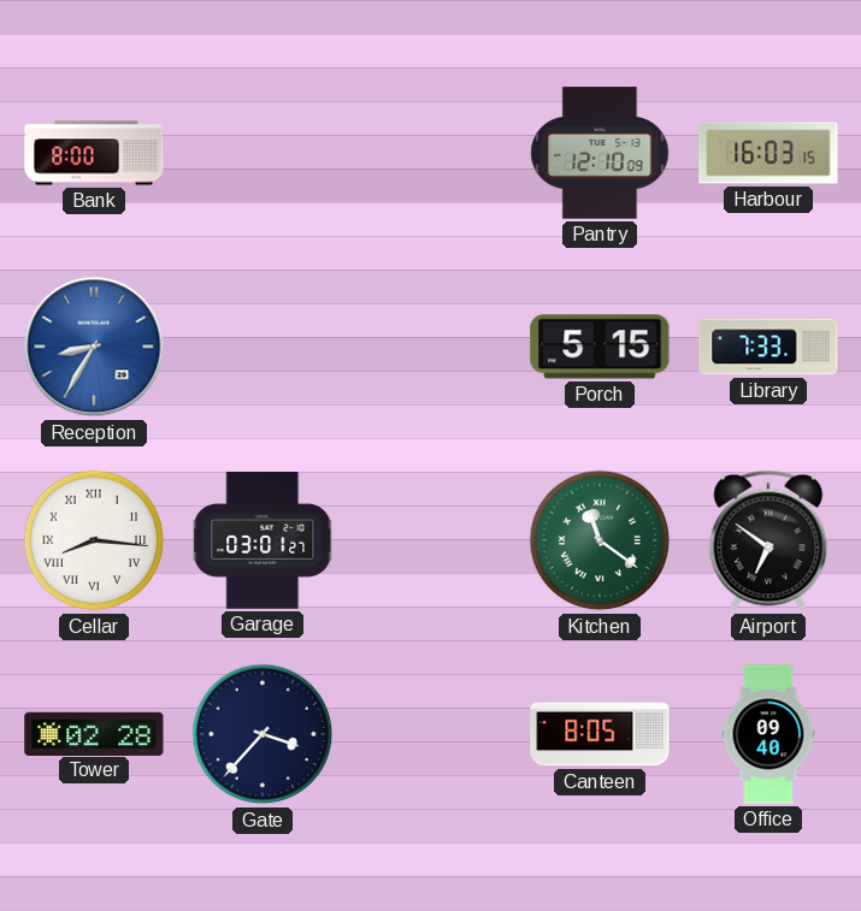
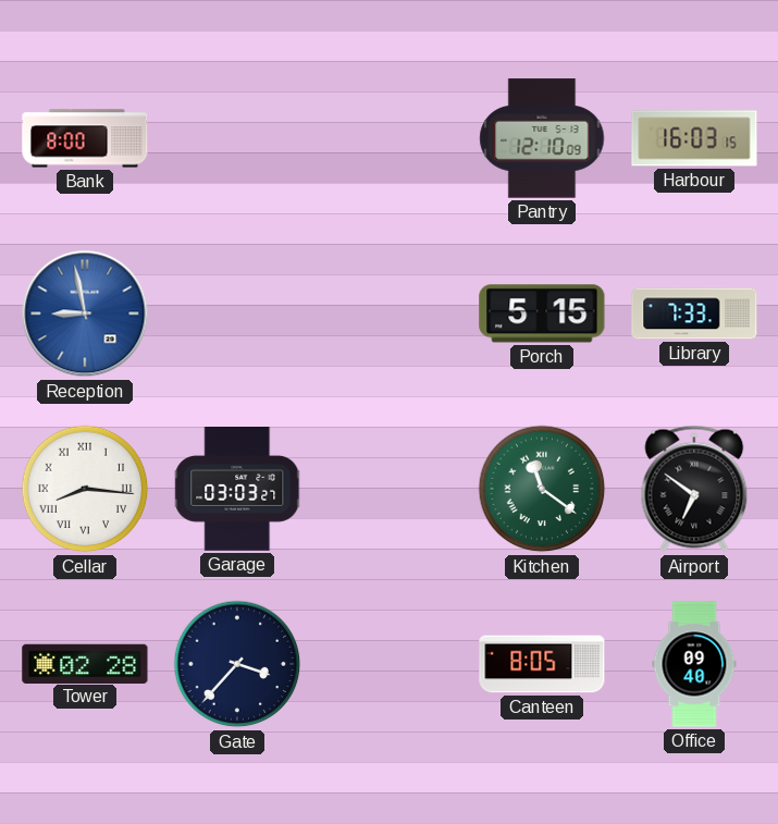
Reception: 8:35 -> 8:58 (85, 313)
Garage: 03:01 -> 03:03 (238, 490)
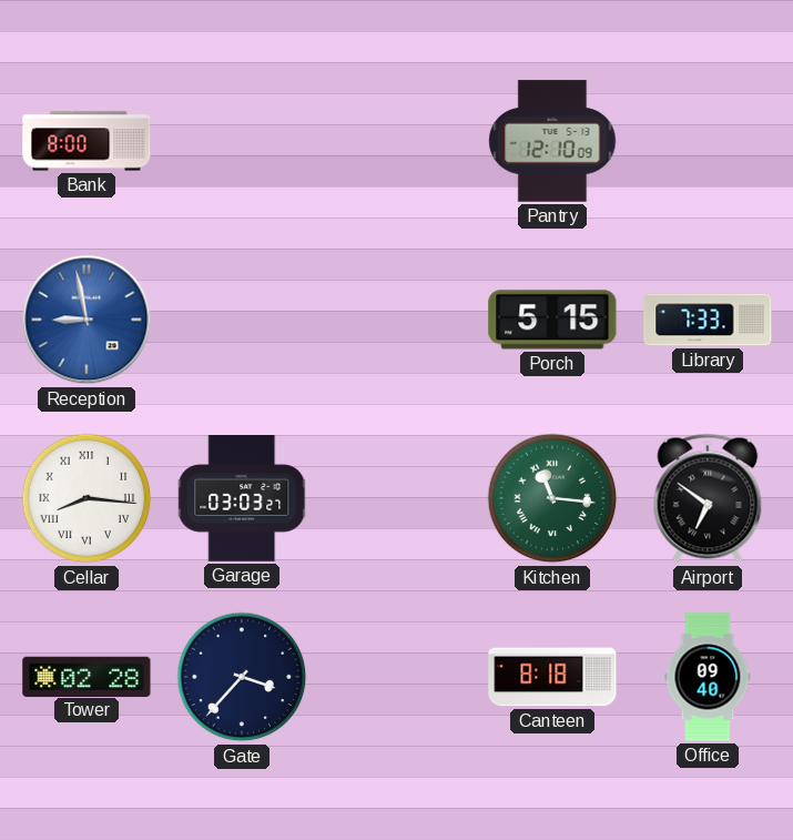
Harbour: 16:03 -> none (694, 138)
Kitchen: 11:21 -> 11:16 (552, 498)
Canteen: 8:05 -> 8:18 (552, 677)
